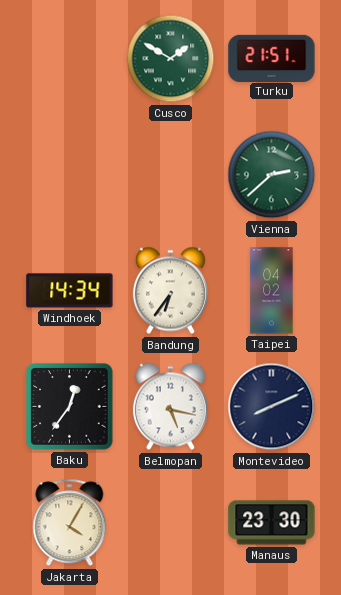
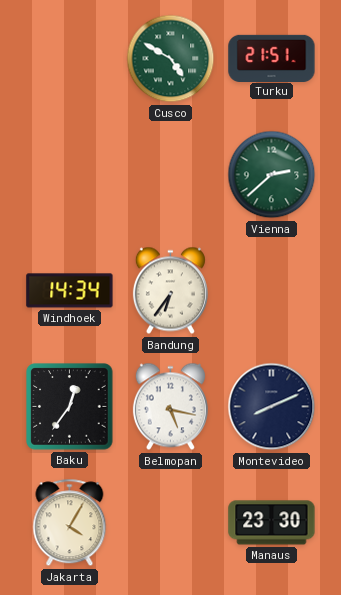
Cusco: 1:50 -> 4:50 (171, 59)
Taipei: 04:02 -> none (272, 291)
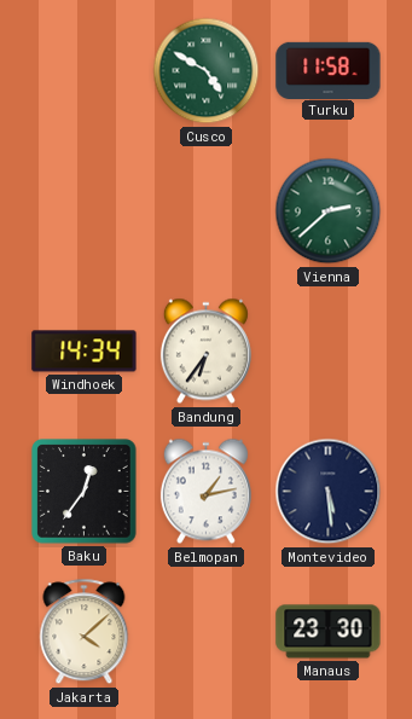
Turku: 21:51 -> 11:58 (329, 70)
Belmopan: 5:17 -> 1:13 (205, 492)
Montevideo: 8:11 -> 5:29 (329, 492)
Jakarta: 4:05 -> 4:08 (85, 632)
